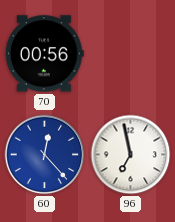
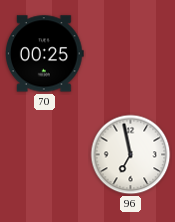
70: 00:56 -> 00:25 (44, 54)
60: 12:23 -> none (45, 155)
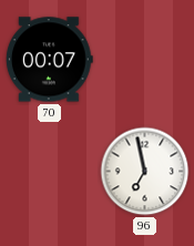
70: 00:25 -> 00:07 (49, 60)
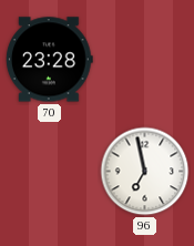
70: 00:07 -> 23:28 (49, 60)
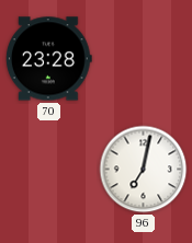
96: 6:58 -> 7:02 (144, 170)
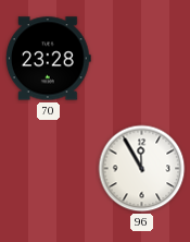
96: 7:02 -> 11:55 (142, 169)
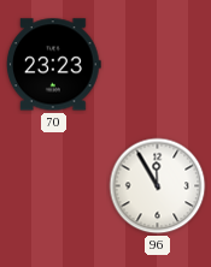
70: 23:28 -> 23:23 (53, 65)
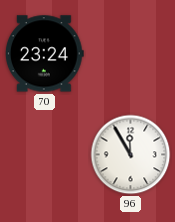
70: 23:23 -> 23:24 (44, 54)
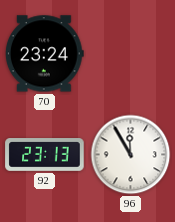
92: none -> 23:13 (45, 155)
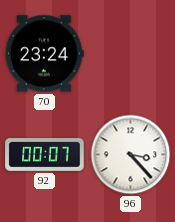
92: 23:13 -> 00:07 (45, 155)
96: 11:55 -> 3:23 (131, 155)
